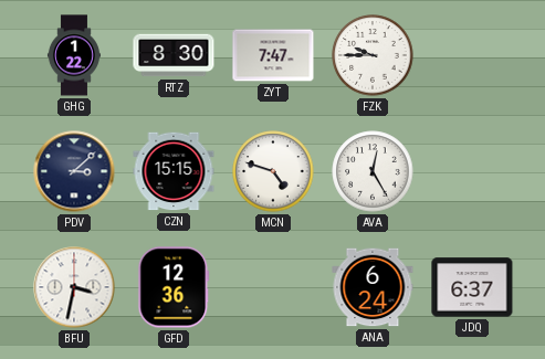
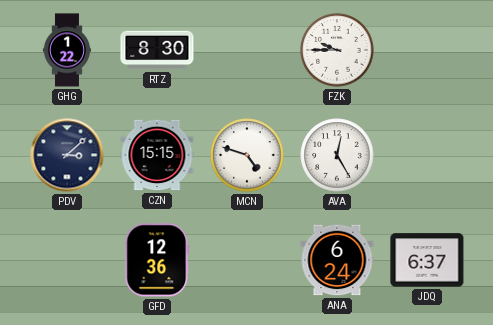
ZYT: 7:47 -> none (273, 55)
BFU: 3:32 -> none (74, 287)
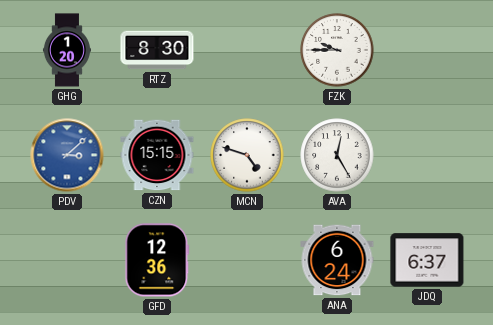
GHG: 1:22 -> 1:20 (67, 50)
PDV dial: navy -> blue (67, 155)
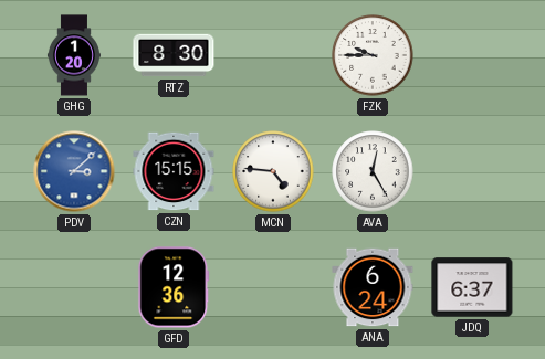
MCN: 4:48 -> 4:46 (273, 171)
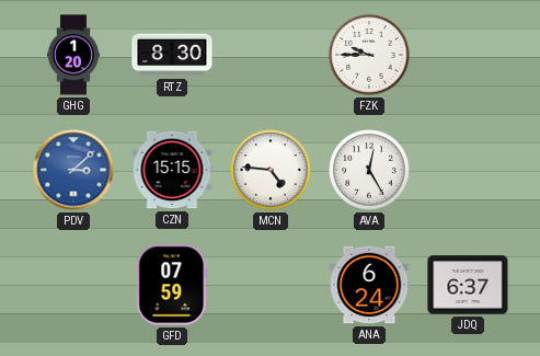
GFD: 12:36 -> 07:59 (172, 285)
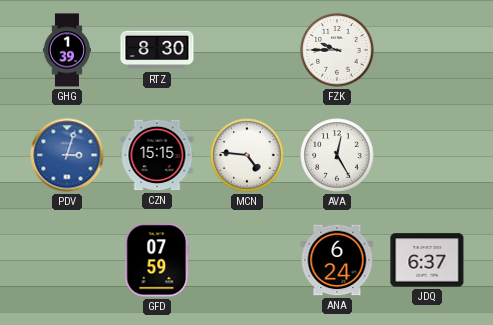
GHG: 1:20 -> 1:39 (67, 50)
PDV: 3:08 -> 3:03 (67, 155)
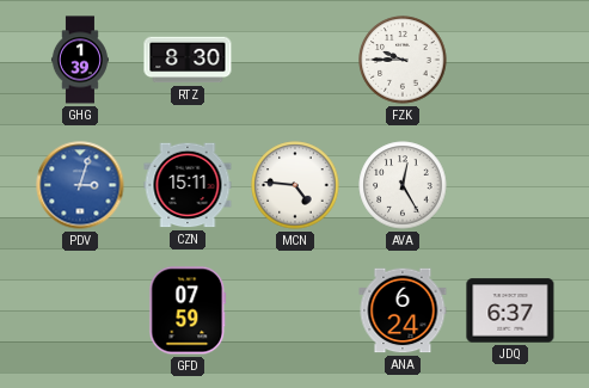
CZN: 15:15 -> 15:11 (188, 185)
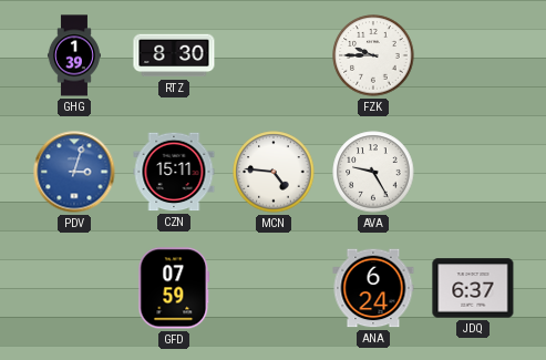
AVA: 12:25 -> 9:25 (373, 172)
